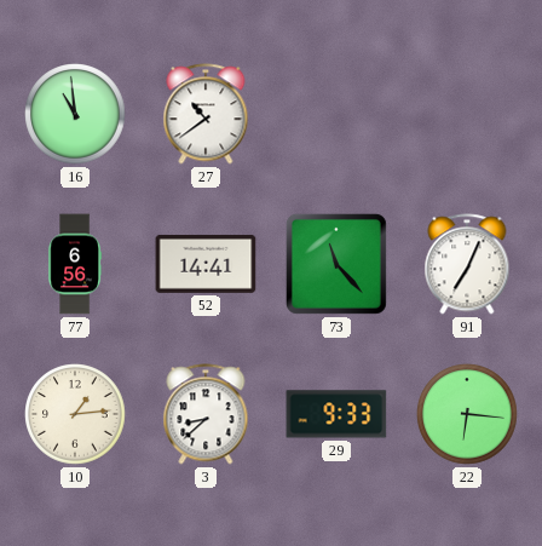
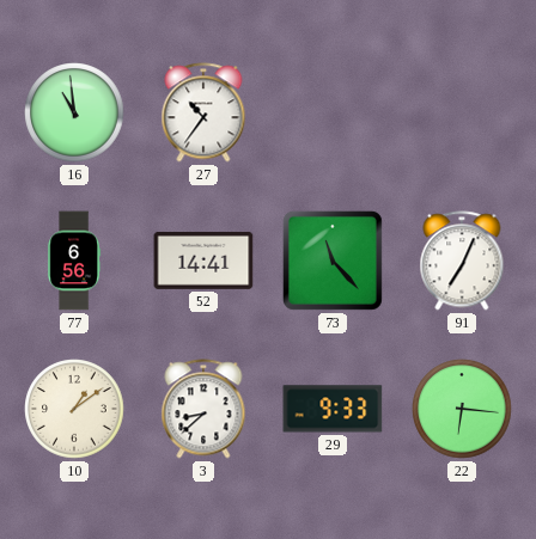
27: 10:39 -> 10:36 (203, 112)
10: 1:14 -> 1:09 (74, 409)
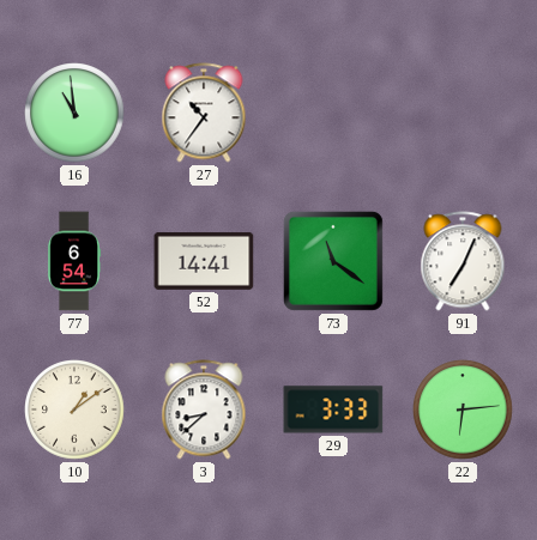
77: 6:56 -> 6:54 (74, 261)
73: 11:23 -> 11:21 (333, 261)
29: 9:33 -> 3:33 (333, 409)
22: 6:16 -> 6:14 (463, 409)
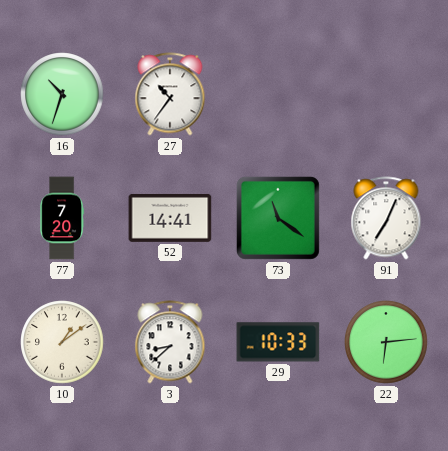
16: 10:59 -> 10:33 (62, 94)
77: 6:54 -> 7:20 (62, 218)
29: 3:33 -> 10:33 (278, 342)
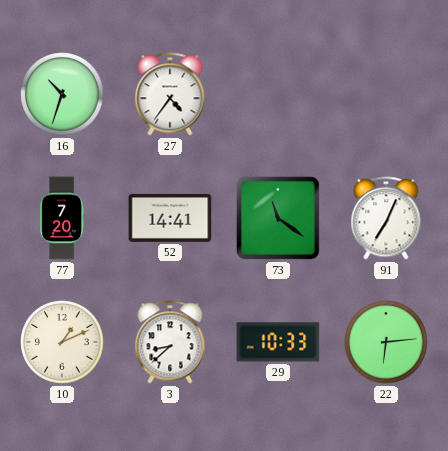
27: 10:36 -> 4:36 (170, 94)
10: 1:09 -> 1:11 (62, 342)
